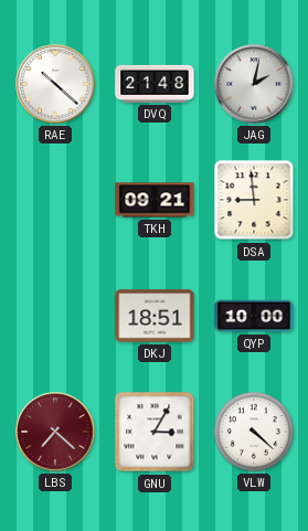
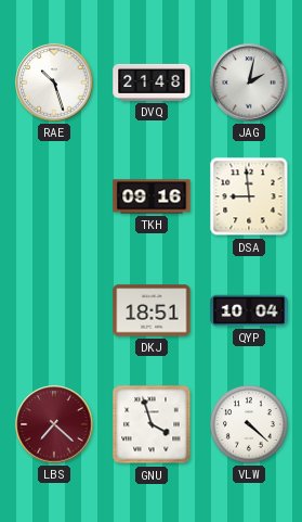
RAE: 10:22 -> 10:27 (54, 82)
TKH: 09:21 -> 09:16 (152, 196)
QYP: 10:00 -> 10:04 (249, 310)
GNU: 3:05 -> 3:57 (152, 424)
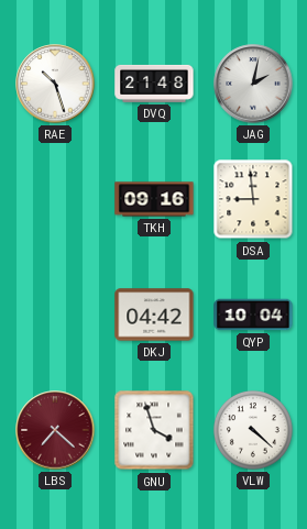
DKJ: 18:51 -> 04:42 (154, 315)
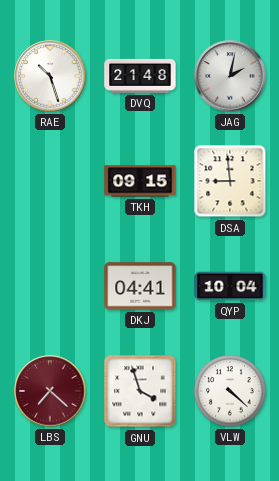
TKH: 09:16 -> 09:15 (140, 181)
DKJ: 04:42 -> 04:41 (140, 286)
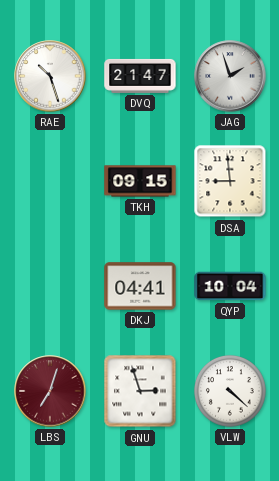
DVQ: 21:48 -> 21:47 (140, 76)
JAG: 2:02 -> 1:57 (230, 76)
LBS: 7:22 -> 7:03 (50, 391)
GNU: 3:57 -> 2:57 (140, 391)
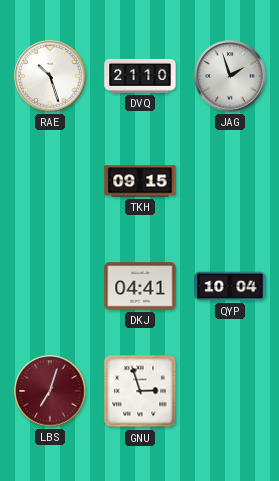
DVQ: 21:47 -> 21:10 (140, 76)
DSA: 8:59 -> none (230, 181)
VLW: 4:22 -> none (230, 391)
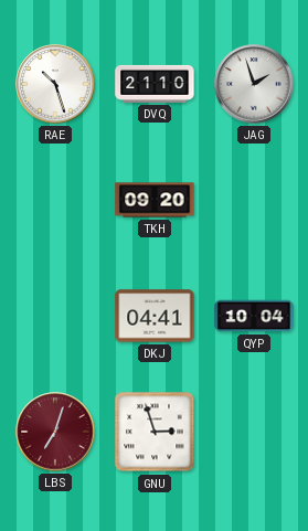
TKH: 09:15 -> 09:20 (155, 200)
